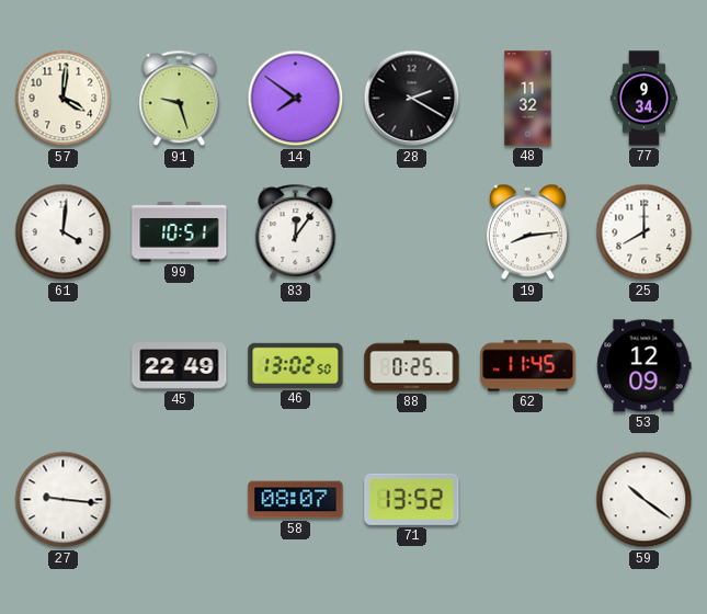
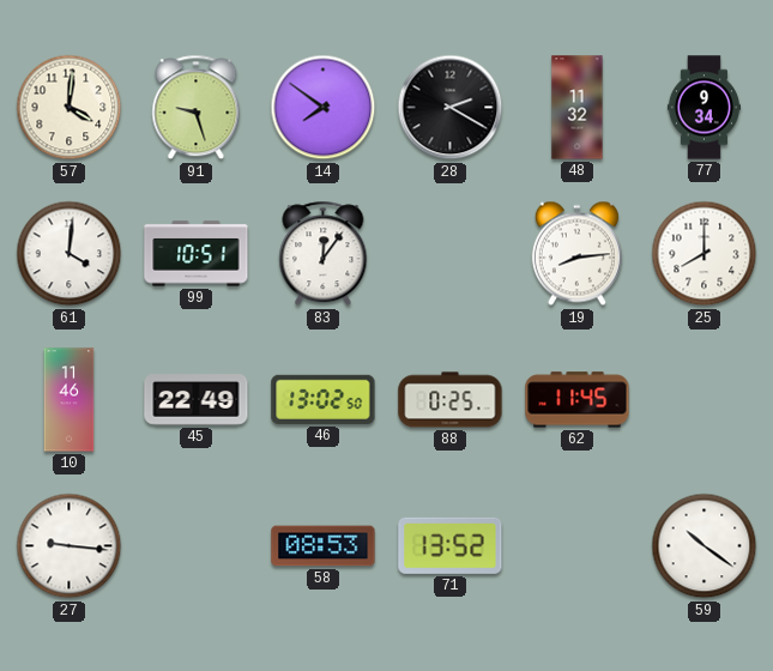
10: none -> 11:46 (70, 400)
53: 12:09 -> none (645, 366)
58: 08:07 -> 08:53 (324, 546)
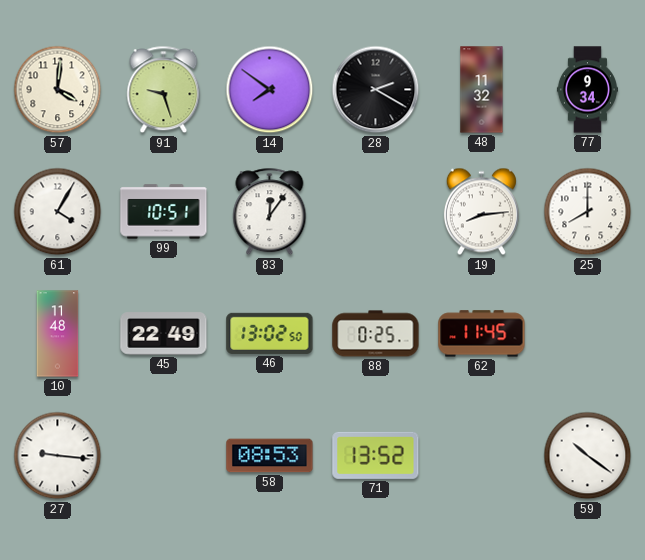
61: 4:01 -> 4:05 (58, 212)
10: 11:46 -> 11:48 (58, 334)
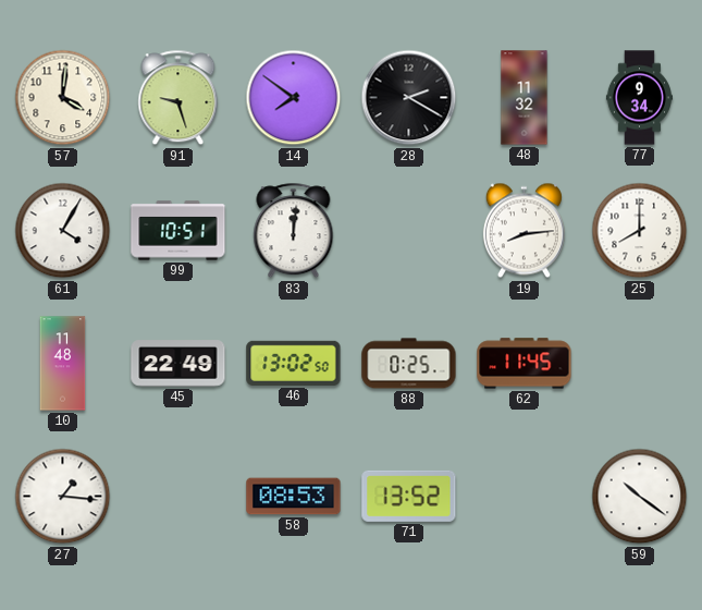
83: 12:06 -> 12:01 (294, 231)
27: 9:16 -> 1:16 (63, 497)
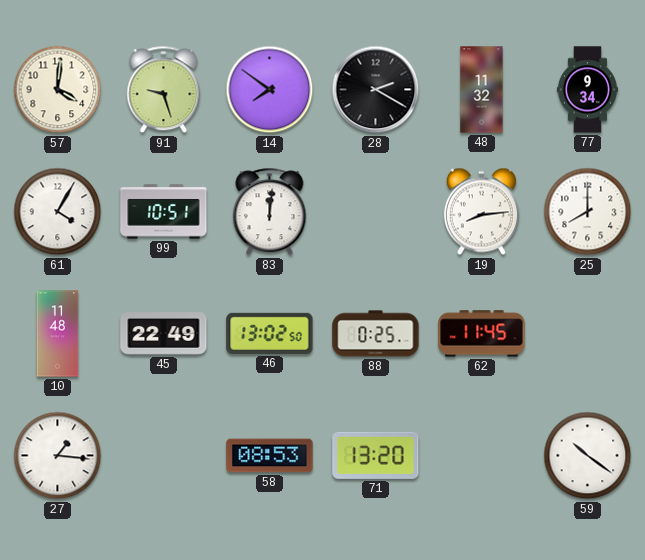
71: 13:52 -> 13:20 (376, 455)
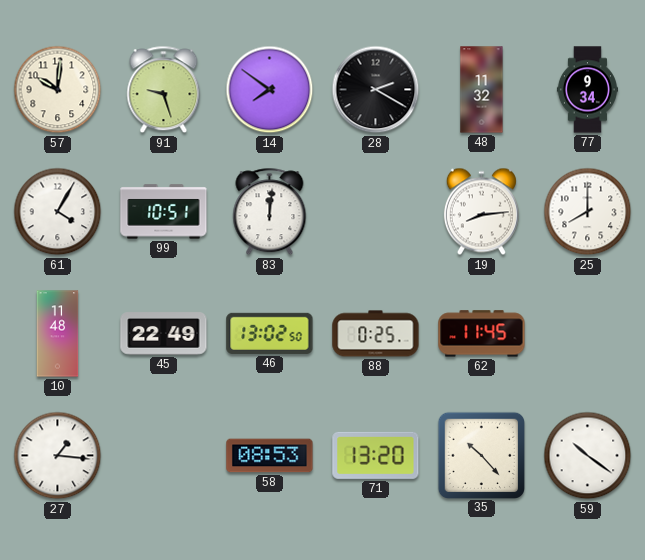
57: 4:01 -> 10:01 (58, 90)
35: none -> 10:23 (481, 455)
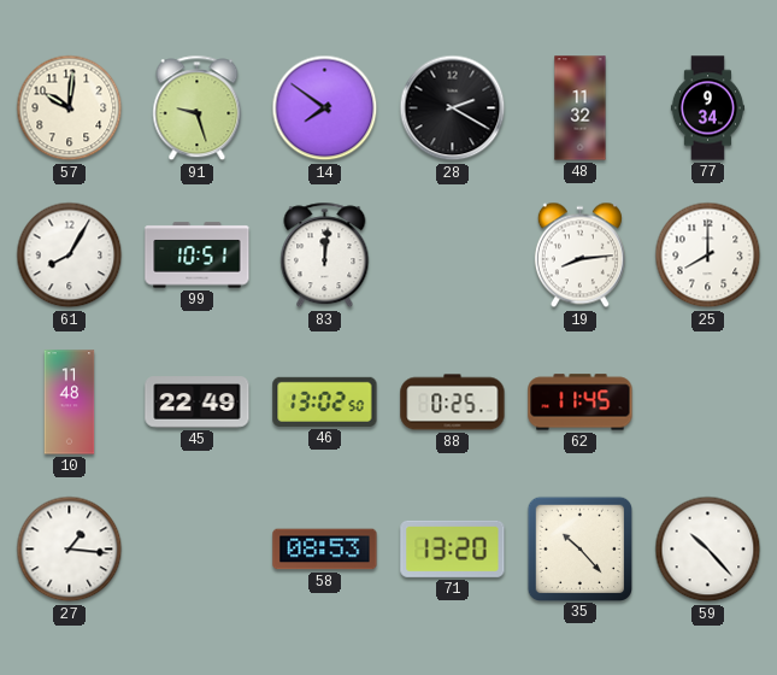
61: 4:05 -> 8:05 (70, 256)
59: 10:21 -> 10:23 (708, 550)
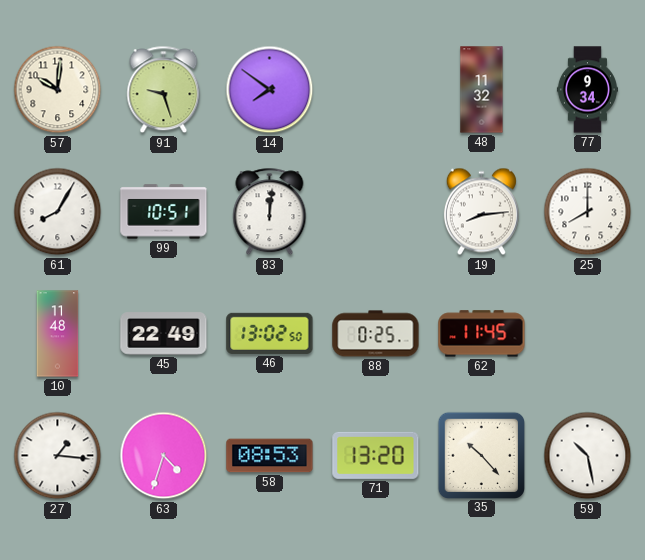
28: 2:20 -> none (453, 108)
63: none -> 4:33 (164, 456)
59: 10:23 -> 10:28 (588, 456)
